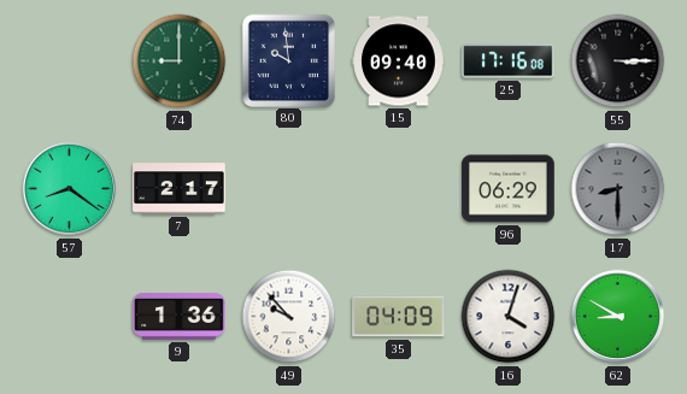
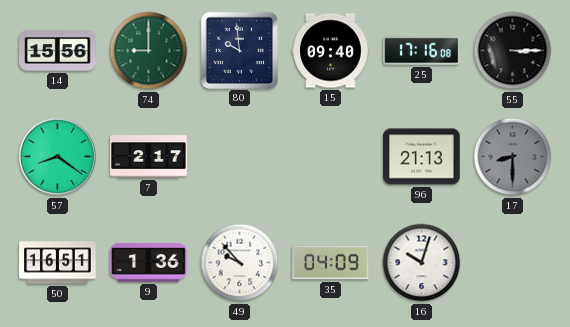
14: none -> 15:56 (58, 51)
96: 06:29 -> 21:13 (422, 157)
50: none -> 16:51 (58, 263)
16: 4:03 -> 10:03 (422, 263)
62: 8:50 -> none (618, 317)
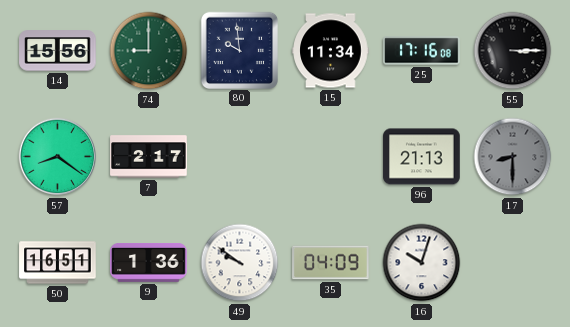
15: 09:40 -> 11:34 (331, 51)
49: 9:53 -> 9:51 (240, 263)
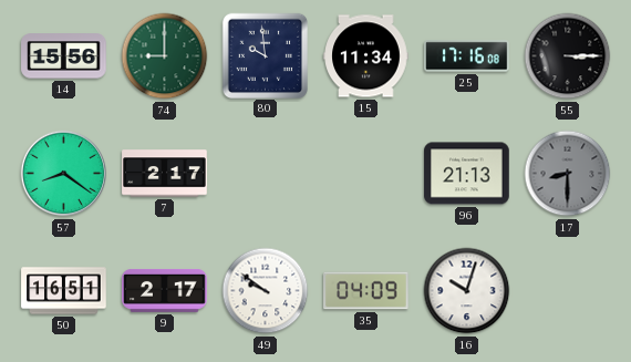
9: 1:36 -> 2:17 (165, 291)
